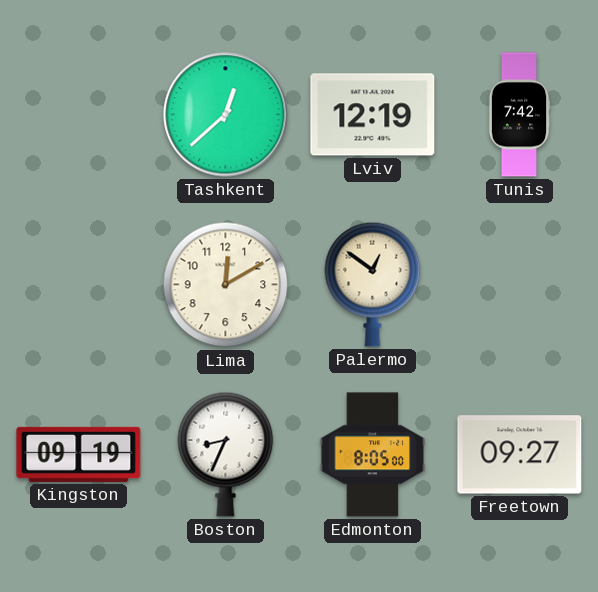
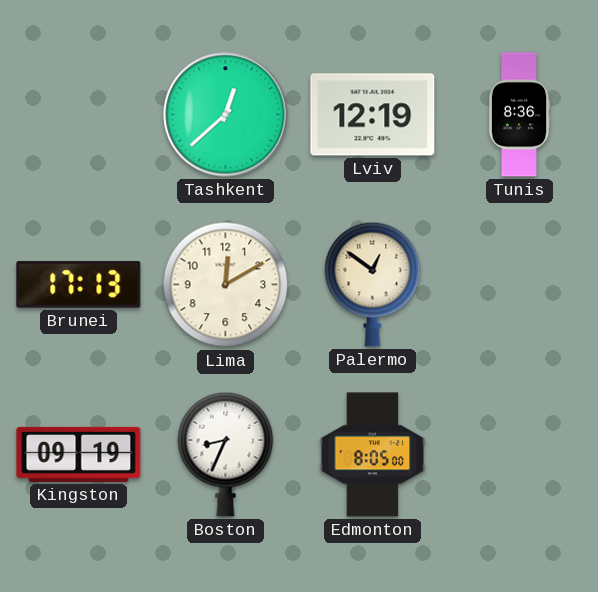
Tunis: 7:42 -> 8:36 (519, 115)
Brunei: none -> 17:13 (79, 285)
Freetown: 09:27 -> none (520, 455)
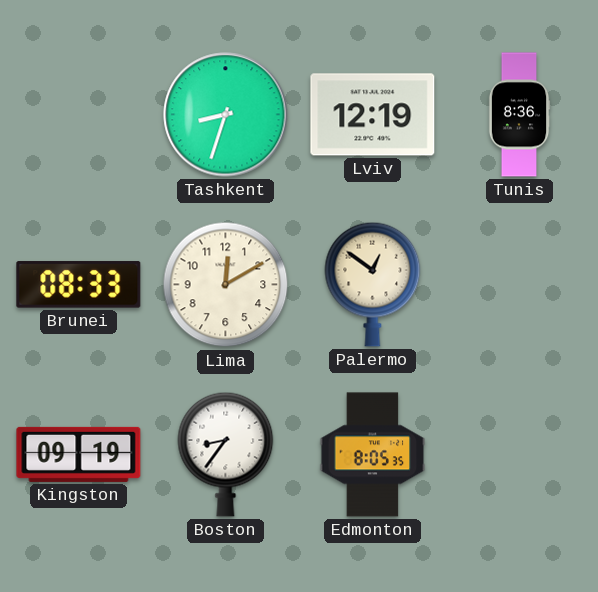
Tashkent: 12:38 -> 8:33 (226, 115)
Brunei: 17:13 -> 08:33 (79, 285)
Boston: 8:34 -> 8:36 (226, 454)
Edmonton: 8:05:00 -> 8:05:35 (373, 455)
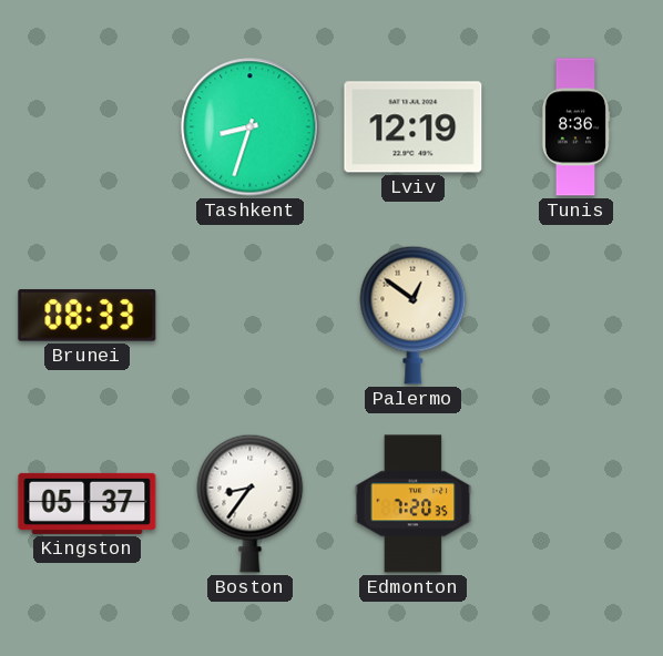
Lima: 12:10 -> none (226, 285)
Kingston: 09:19 -> 05:37 (88, 503)
Edmonton: 8:05 -> 7:20 (414, 504)
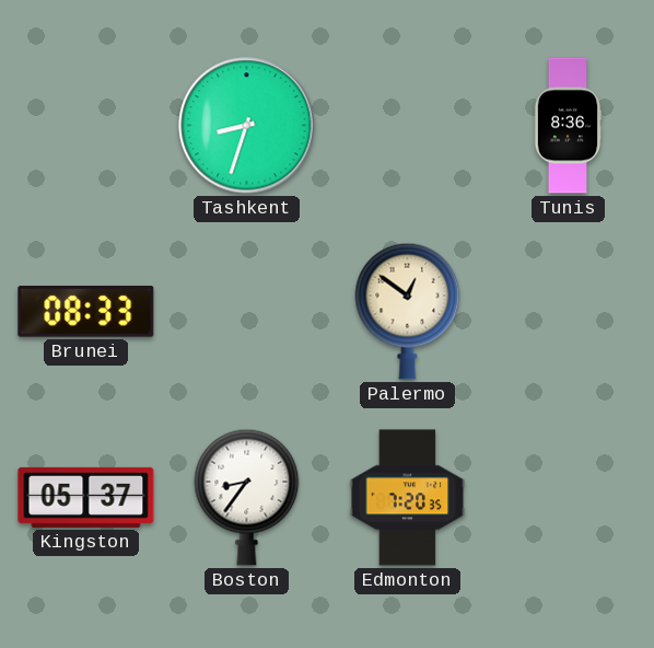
Lviv: 12:19 -> none (414, 127)
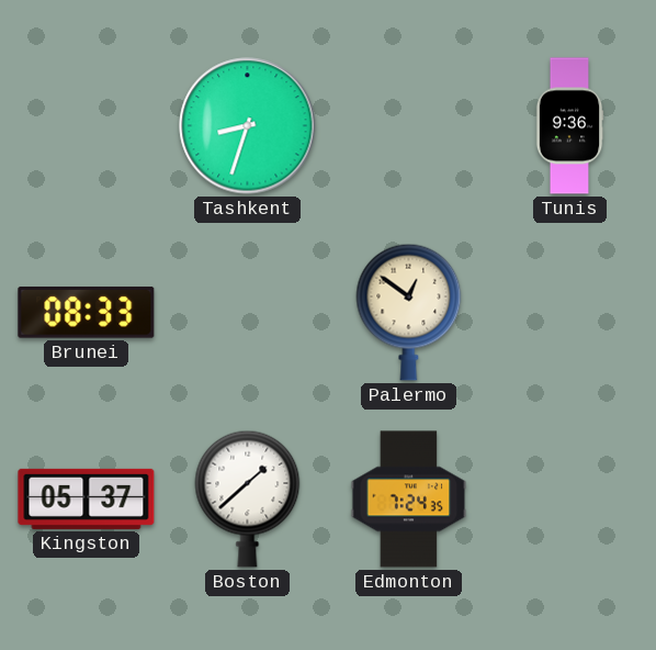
Tunis: 8:36 -> 9:36 (569, 126)
Boston: 8:36 -> 1:38 (248, 498)
Edmonton: 7:20 -> 7:24 (409, 500)
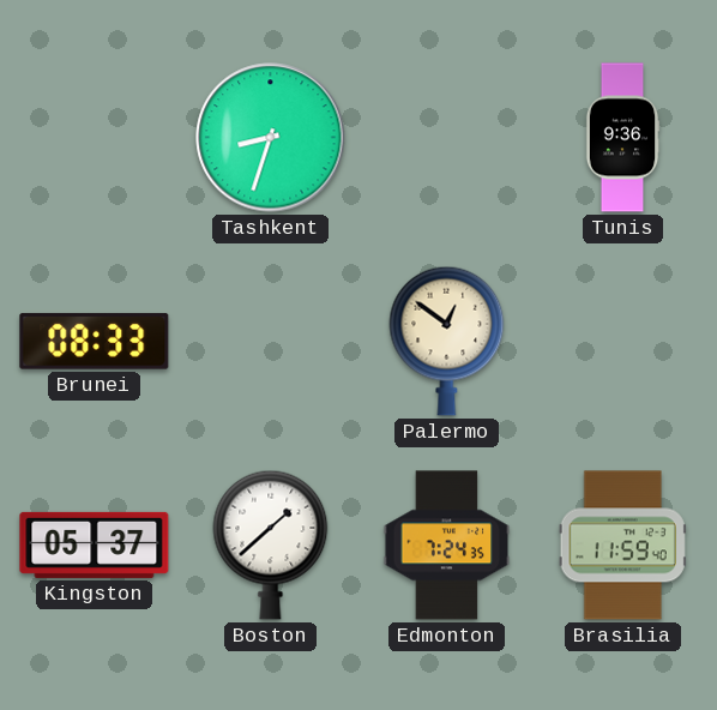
Brasilia: none -> 11:59 (622, 546)
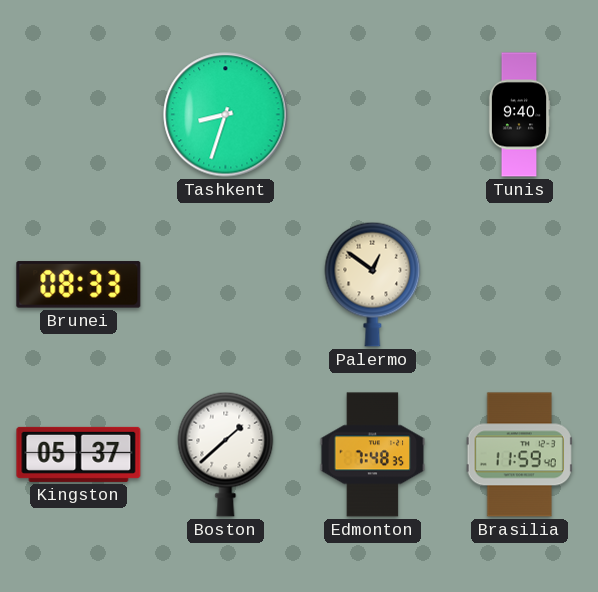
Tunis: 9:36 -> 9:40 (519, 115)
Edmonton: 7:24 -> 7:48 (373, 455)
